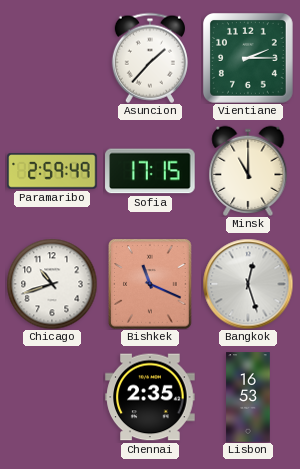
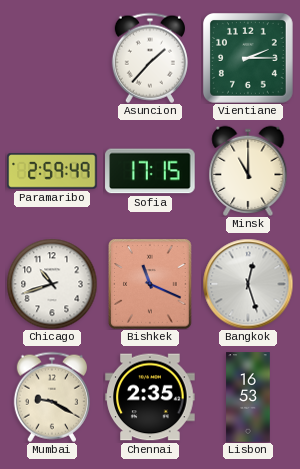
Mumbai: none -> 9:20 (52, 397)
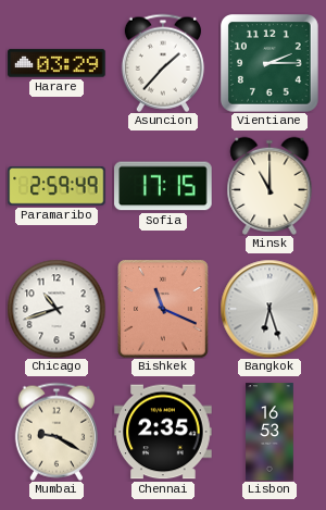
Harare: none -> 03:29 (57, 63)
Bangkok: 12:27 -> 6:27 (269, 309)
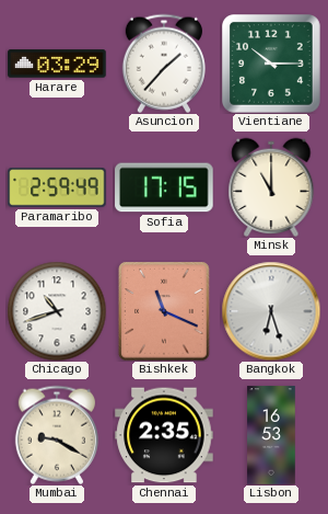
Vientiane: 2:15 -> 10:15 (272, 65)
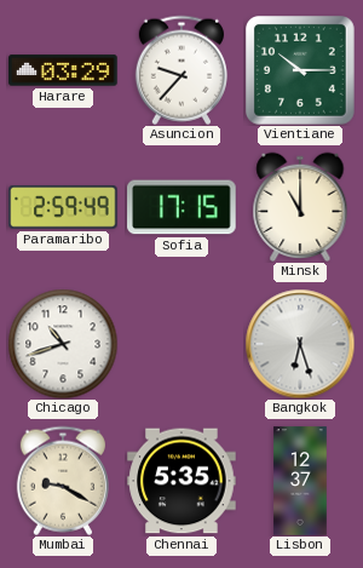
Asuncion: 1:37 -> 9:37 (181, 70)
Bishkek: 11:19 -> none (164, 311)
Chennai: 2:35 -> 5:35 (181, 481)
Lisbon: 16:53 -> 12:37 (300, 481)
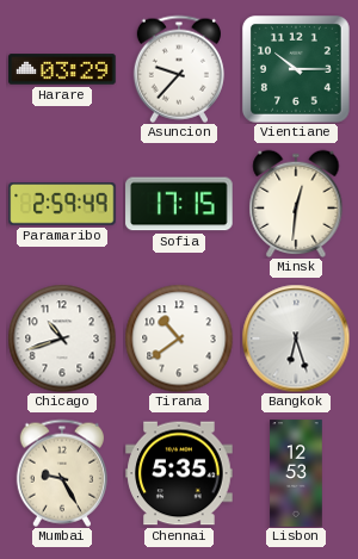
Minsk: 11:00 -> 12:31 (296, 203)
Tirana: none -> 10:39 (179, 338)
Mumbai: 9:20 -> 9:25 (62, 473)
Lisbon: 12:37 -> 12:53 (296, 473)
